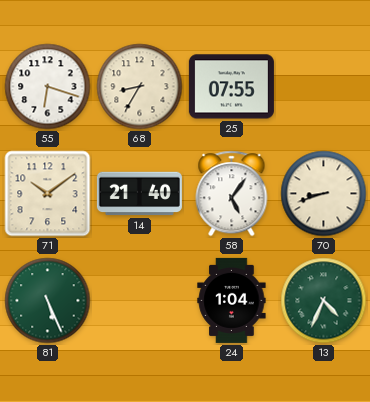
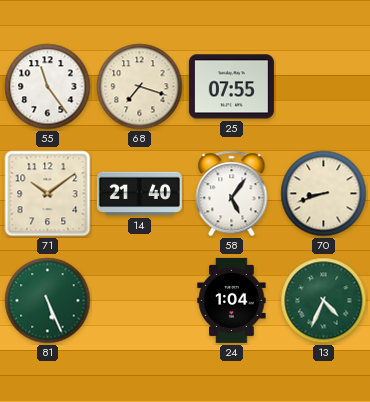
55: 6:18 -> 11:24 (48, 87)
68: 8:35 -> 7:18 (140, 87)
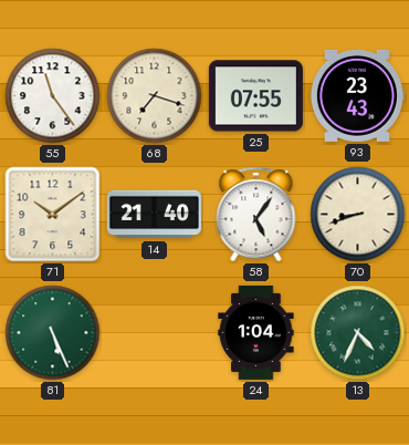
93: none -> 23:43 (357, 95)
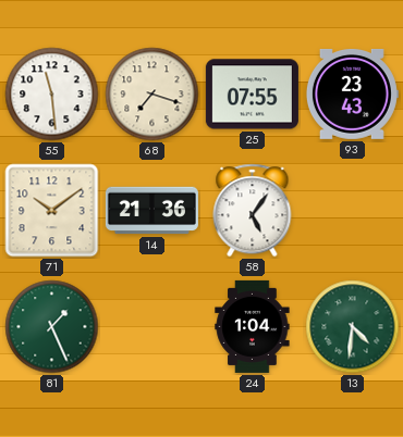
55: 11:24 -> 11:29 (52, 95)
14: 21:40 -> 21:36 (151, 211)
70: 8:42 -> none (358, 215)
81: 5:26 -> 1:26 (52, 327)
13: 4:34 -> 4:31 (353, 327)
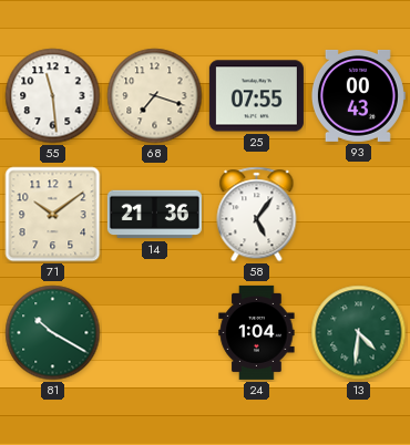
93: 23:43 -> 00:43 (358, 95)
81: 1:26 -> 10:20 (53, 333)
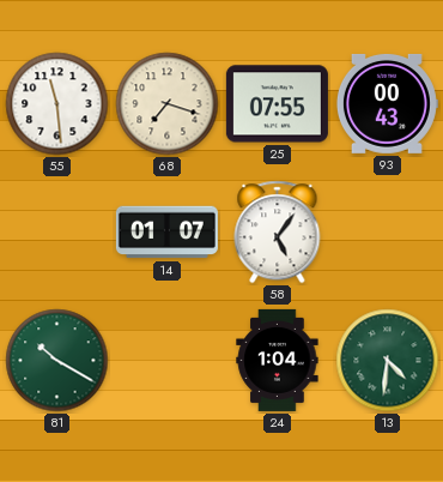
71: 10:09 -> none (53, 215)
14: 21:36 -> 01:07 (166, 233)
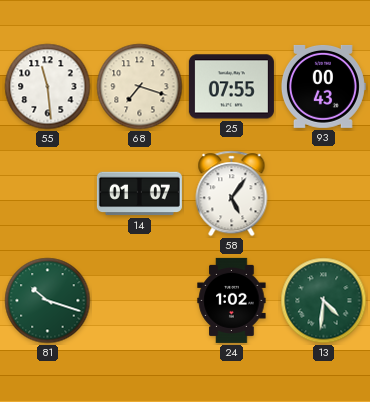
81: 10:20 -> 10:18 (48, 301)
24: 1:04 -> 1:02 (232, 300)
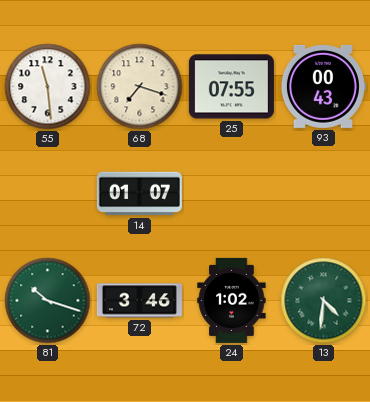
58: 5:06 -> none (232, 194)
72: none -> 3:46 (139, 301)
